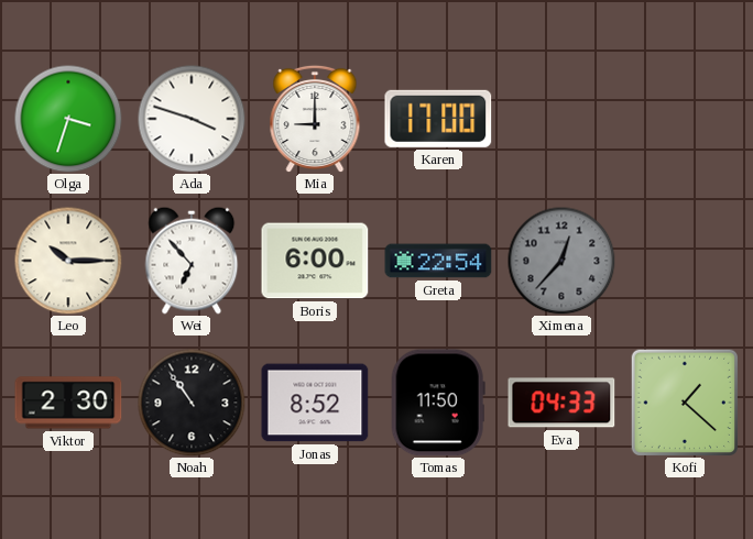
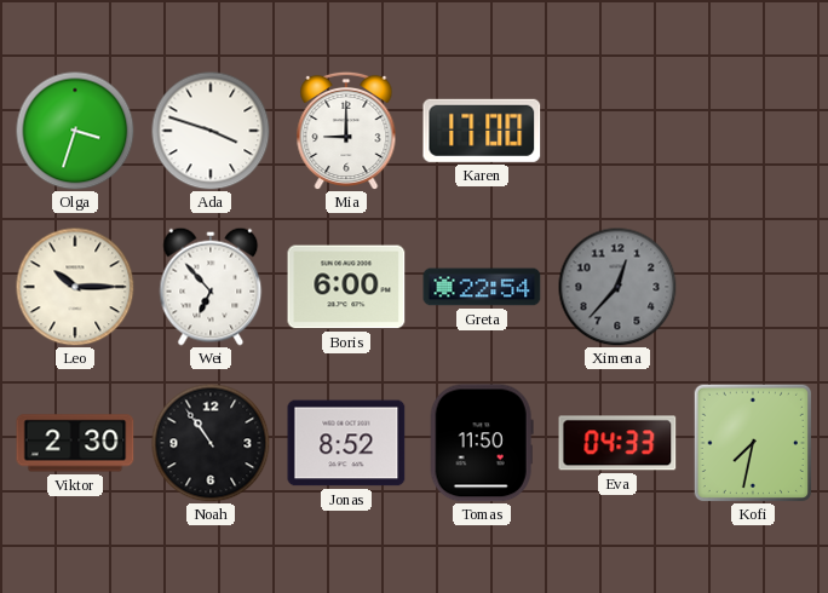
Kofi: 1:22 -> 7:32 (752, 442)
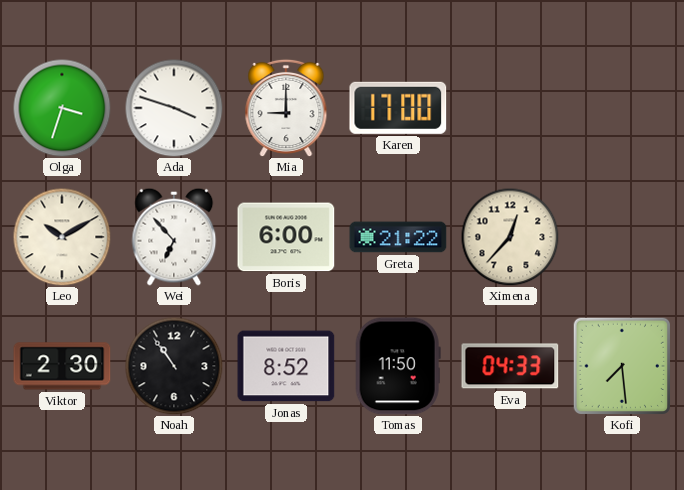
Leo: 10:15 -> 10:10 (62, 237)
Greta: 22:54 -> 21:22 (398, 237)
Ximena dial: grey -> cream (510, 237)
Kofi: 7:32 -> 7:29 (621, 365)
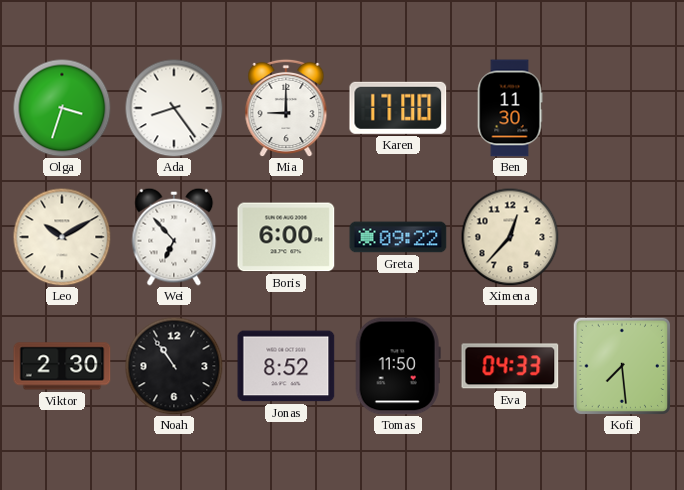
Ada: 3:48 -> 8:24 (174, 108)
Ben: none -> 11:30 (510, 108)
Greta: 21:22 -> 09:22 (398, 237)
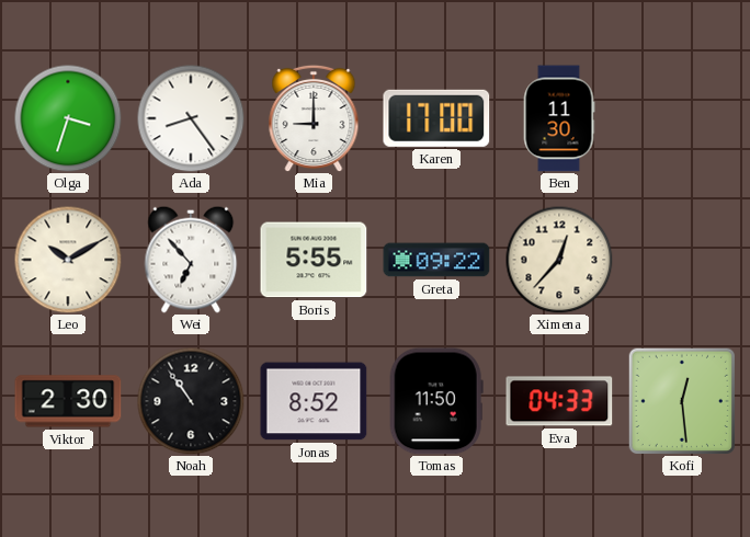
Boris: 6:00 -> 5:55 (314, 260)
Kofi: 7:29 -> 12:29 (681, 400)
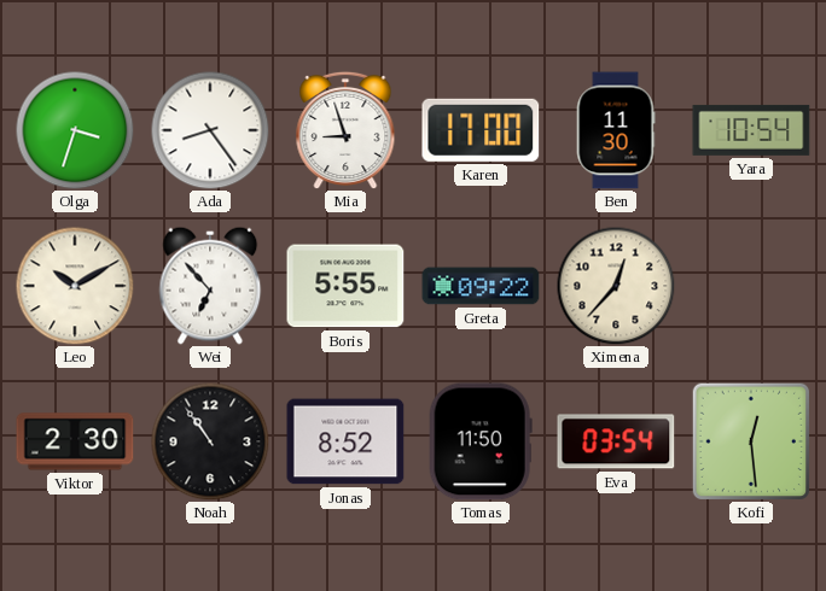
Mia: 9:00 -> 8:57 (345, 130)
Yara: none -> 10:54 (751, 130)
Eva: 04:33 -> 03:54 (616, 441)
